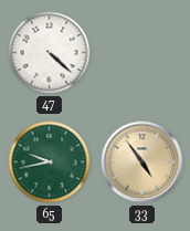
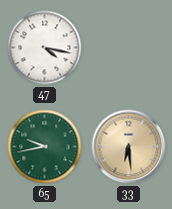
47: 4:22 -> 4:17 (45, 48)
33: 4:54 -> 6:29 (129, 147)
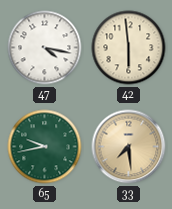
42: none -> 5:59 (129, 48)
33: 6:29 -> 7:29 (129, 147)
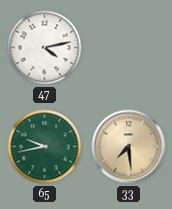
47: 4:17 -> 4:13 (45, 48)
42: 5:59 -> none (129, 48)
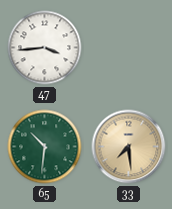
47: 4:13 -> 3:44 (45, 48)
65: 9:43 -> 10:31 (45, 147)
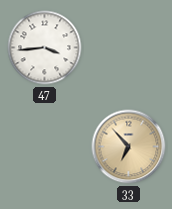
65: 10:31 -> none (45, 147)
33: 7:29 -> 6:53 (129, 147)
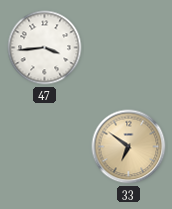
33: 6:53 -> 6:51 (129, 147)
